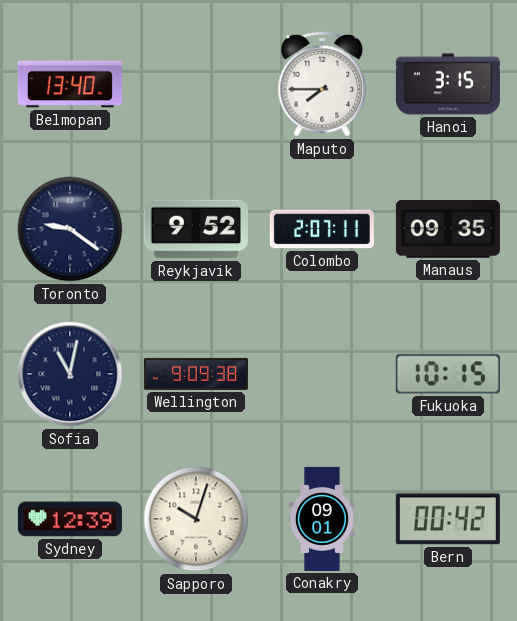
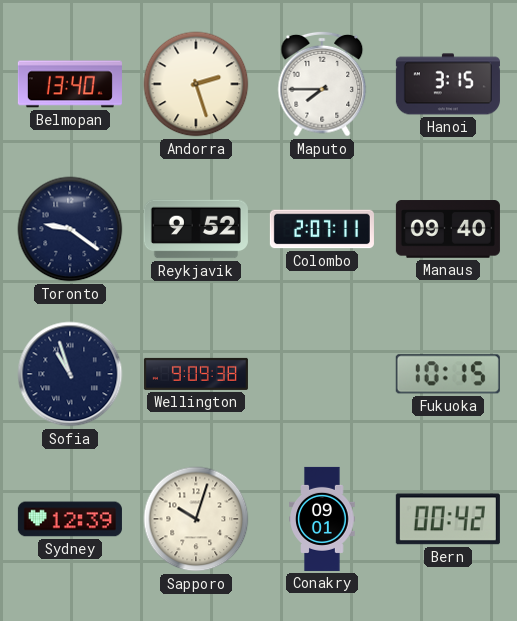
Andorra: none -> 2:27 (196, 84)
Manaus: 09:35 -> 09:40 (448, 229)
Sofia: 11:02 -> 10:57 (70, 374)
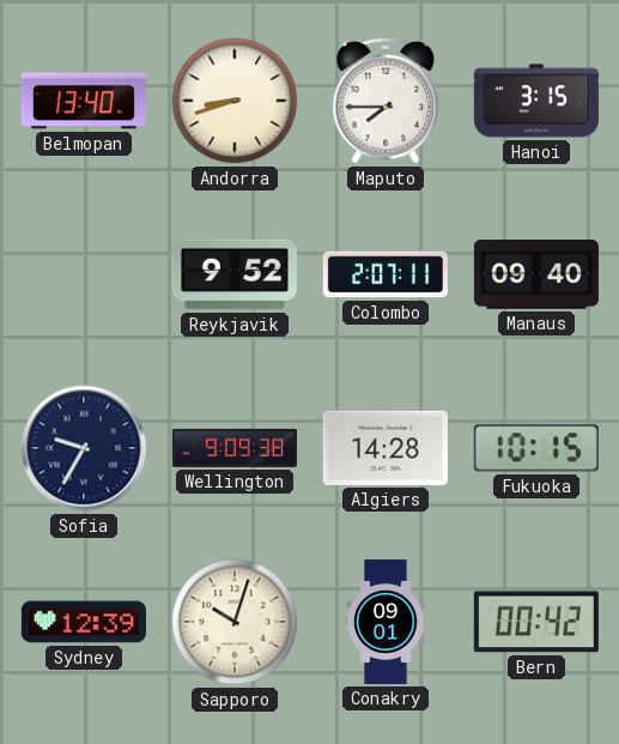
Andorra: 2:27 -> 8:42 (235, 101)
Toronto: 9:21 -> none (70, 229)
Sofia: 10:57 -> 9:35 (84, 448)
Algiers: none -> 14:28 (386, 448)
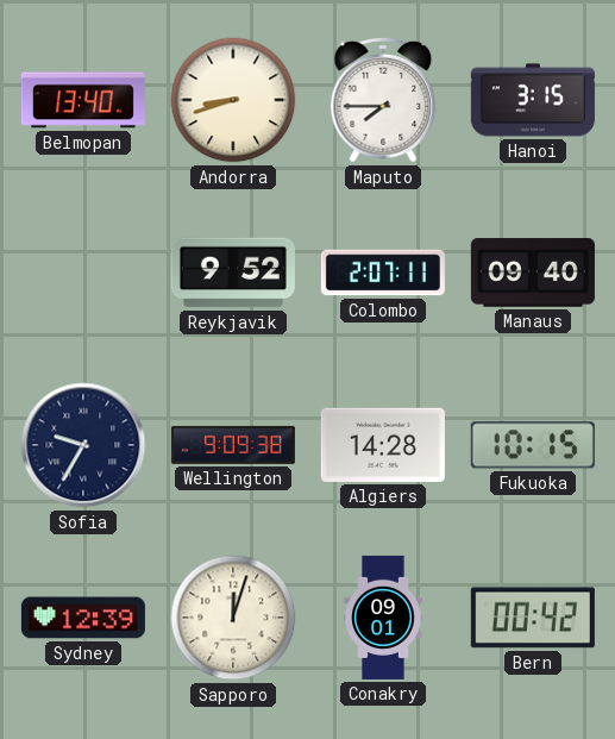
Sapporo: 10:03 -> 12:03 (233, 618)
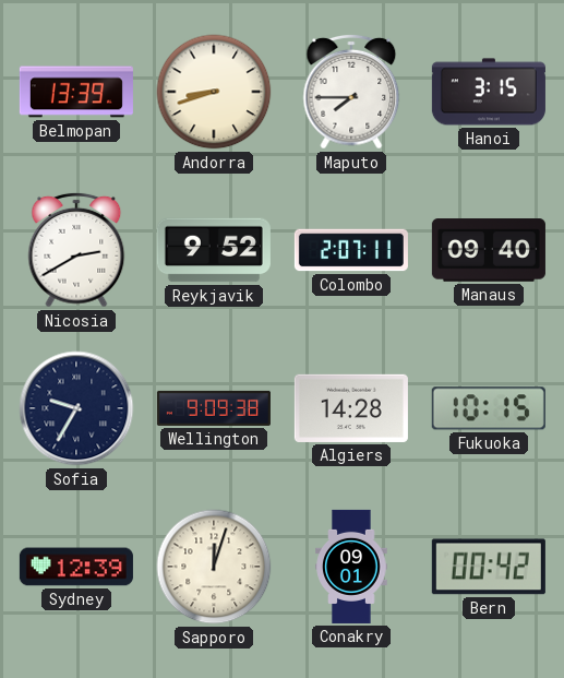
Belmopan: 13:40 -> 13:39 (76, 92)
Nicosia: none -> 2:40 (76, 250)
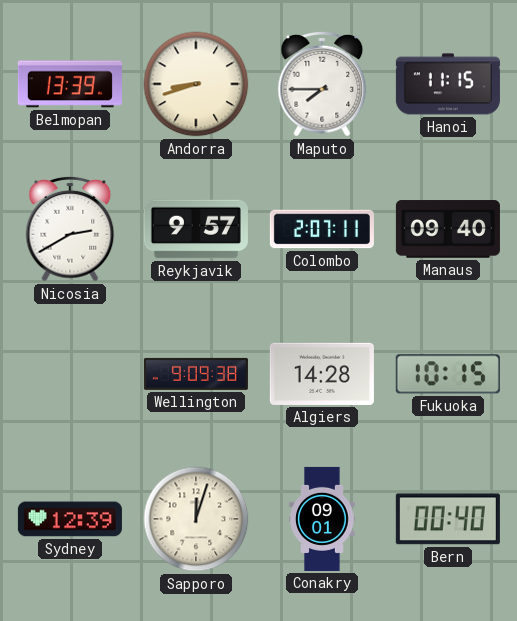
Hanoi: 3:15 -> 11:15 (448, 84)
Reykjavik: 9:52 -> 9:57 (196, 229)
Sofia: 9:35 -> none (76, 408)
Bern: 00:42 -> 00:40 (448, 519)
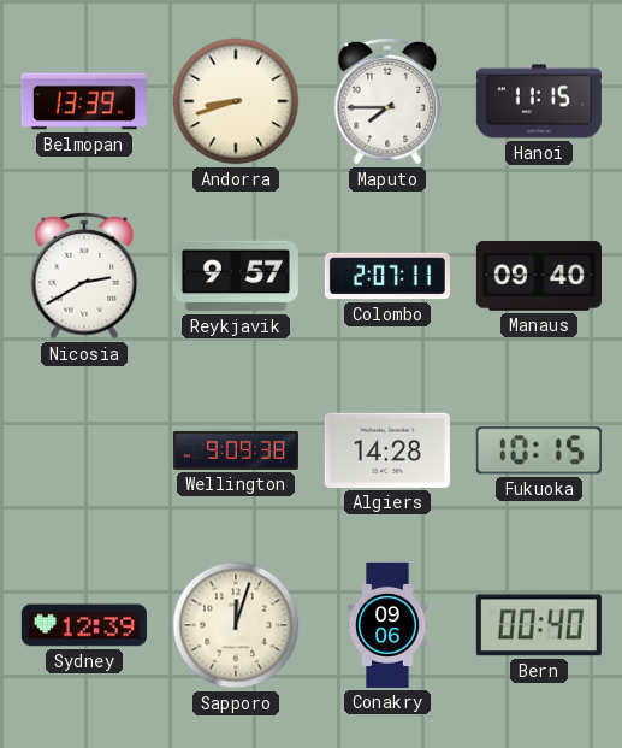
Conakry: 09:01 -> 09:06 (387, 625)
